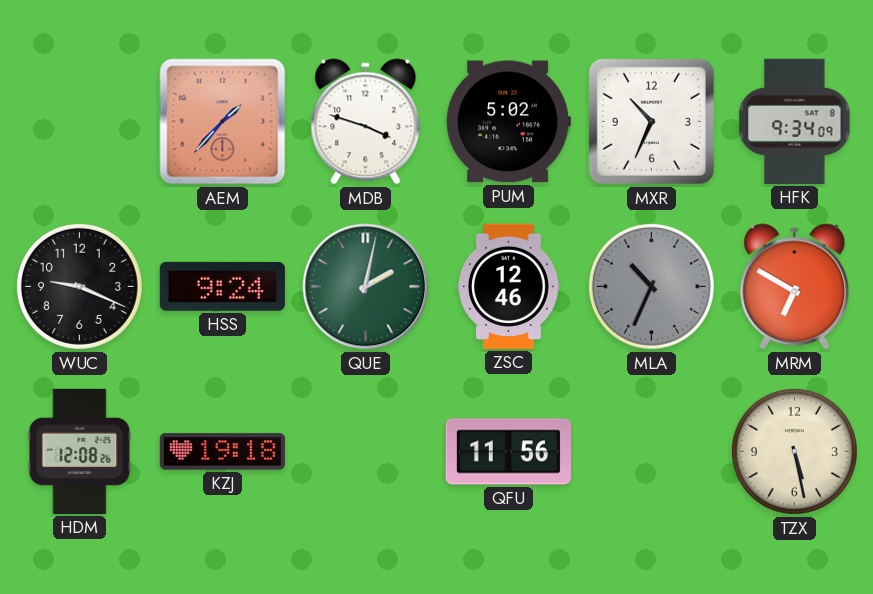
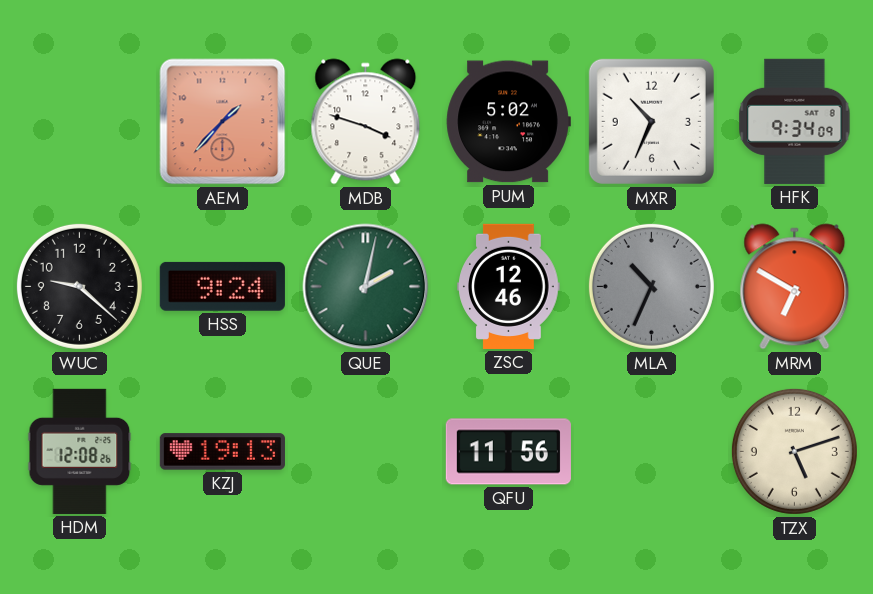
WUC: 9:19 -> 9:22 (79, 286)
KZJ: 19:18 -> 19:13 (222, 452)
TZX: 5:28 -> 5:12 (794, 451)
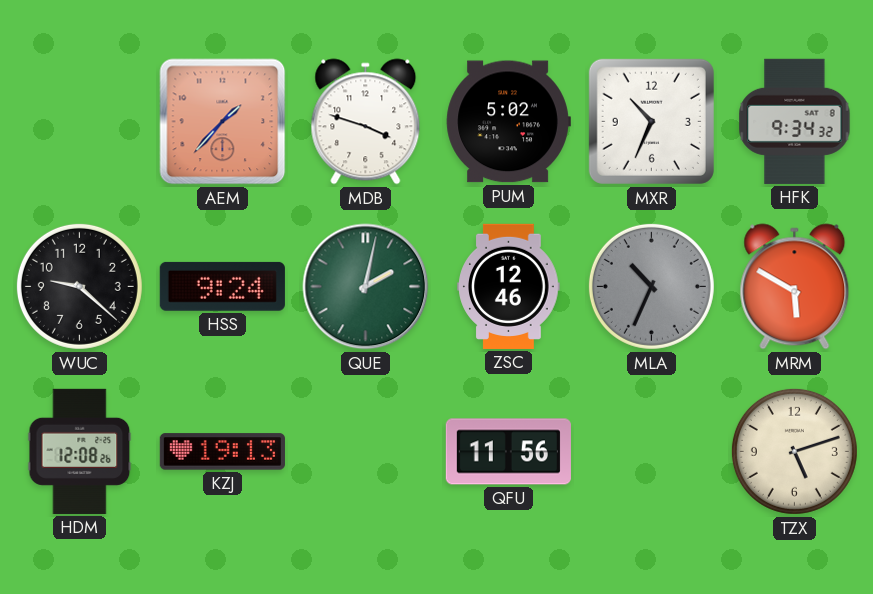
HFK: 9:34:09 -> 9:34:32 (795, 121)
MRM: 6:50 -> 5:50 (795, 287)
